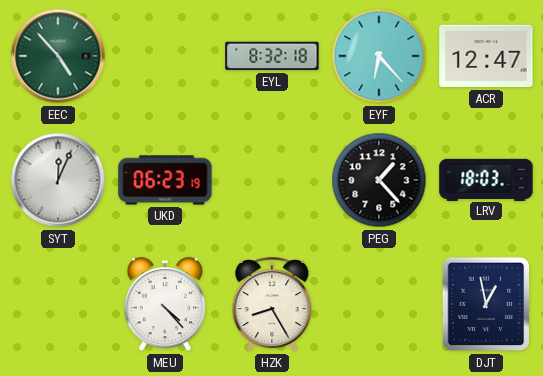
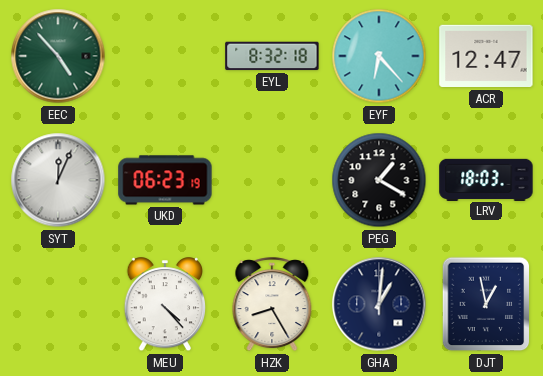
PEG: 1:23 -> 1:20 (379, 180)
GHA: none -> 1:01 (379, 304)
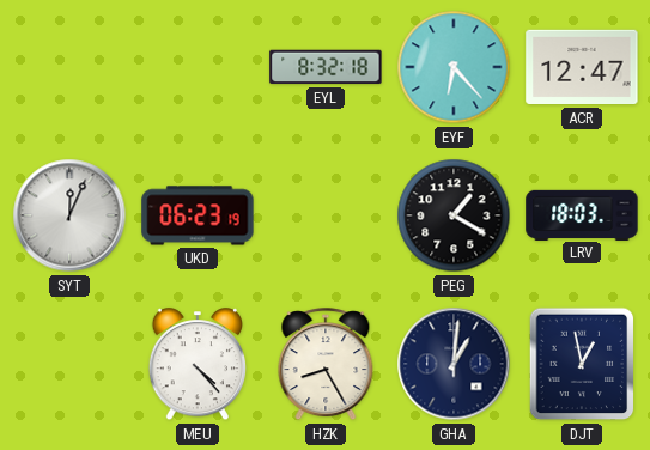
EEC: 4:53 -> none (58, 56)
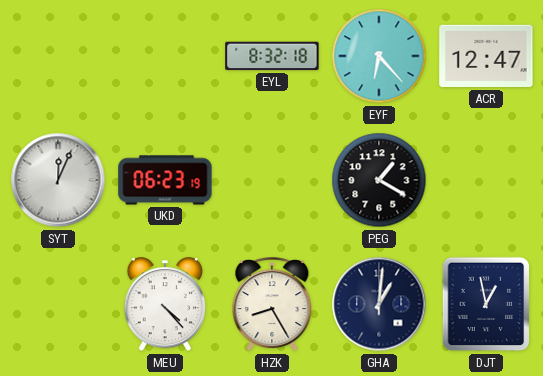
LRV: 18:03 -> none (582, 214)
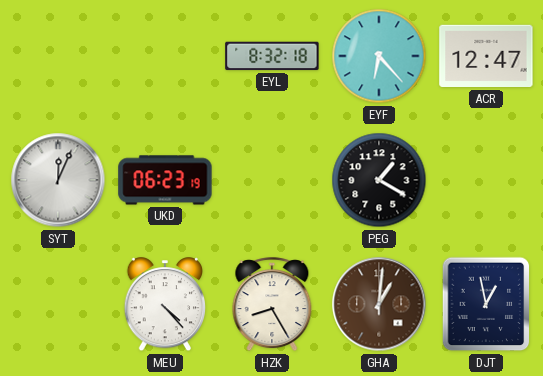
GHA dial: navy -> brown (379, 304)
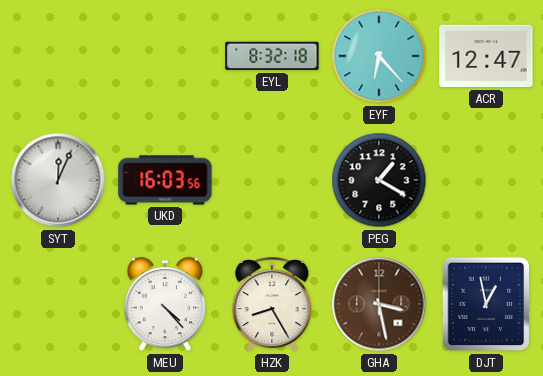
UKD: 06:23 -> 16:03 (165, 180)
GHA: 1:01 -> 3:28 (379, 304)
